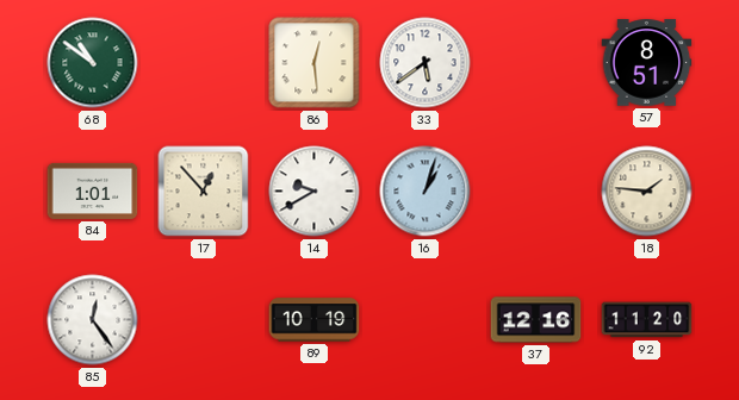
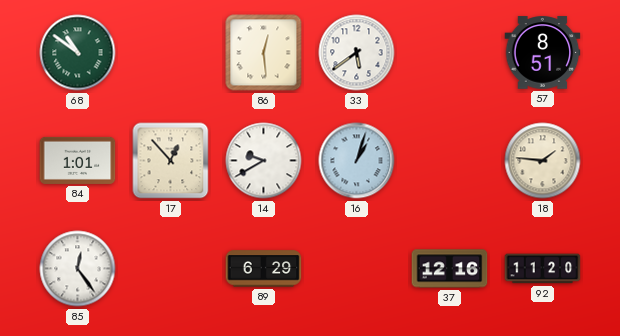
89: 10:19 -> 6:29 (264, 269)
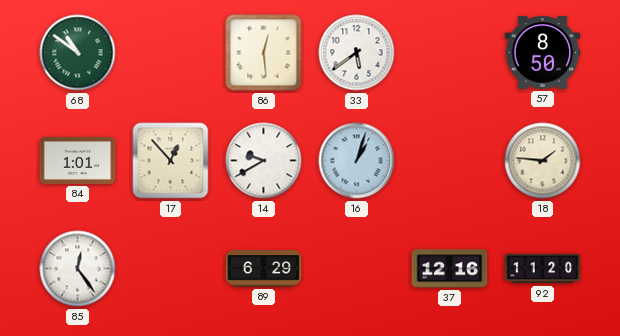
57: 8:51 -> 8:50 (543, 53)
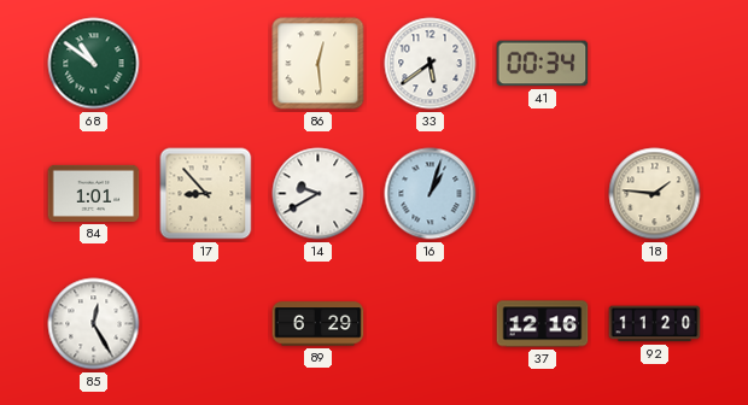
41: none -> 00:34 (543, 64)
57: 8:50 -> none (543, 53)
17: 12:53 -> 8:53 (206, 194)
85: 12:24 -> 12:25 (94, 324)
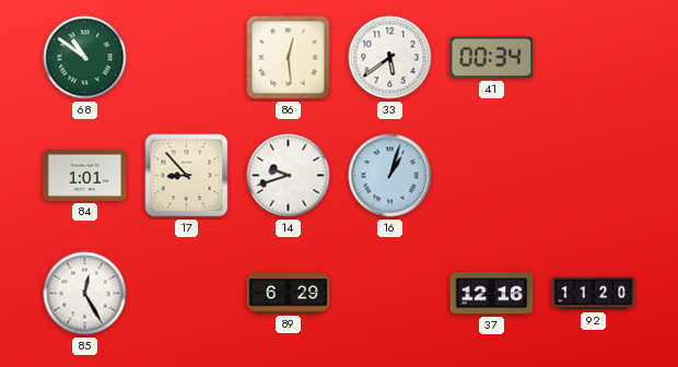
14: 9:40 -> 9:42 (289, 176)
18: 1:46 -> none (655, 194)
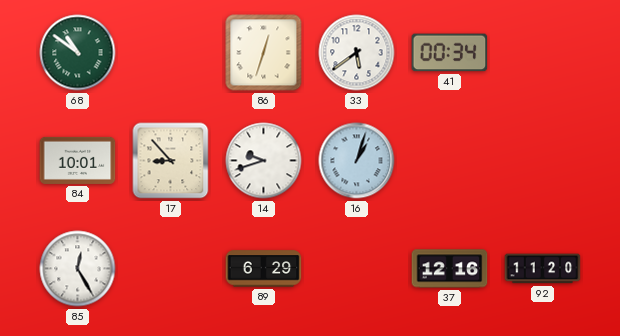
86: 12:29 -> 12:33 (264, 53)
84: 1:01 -> 10:01 (78, 160)
